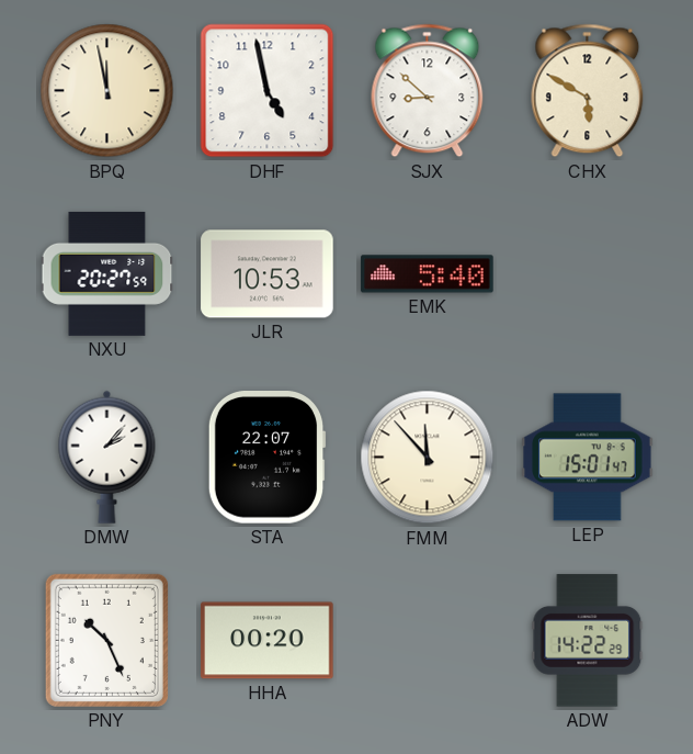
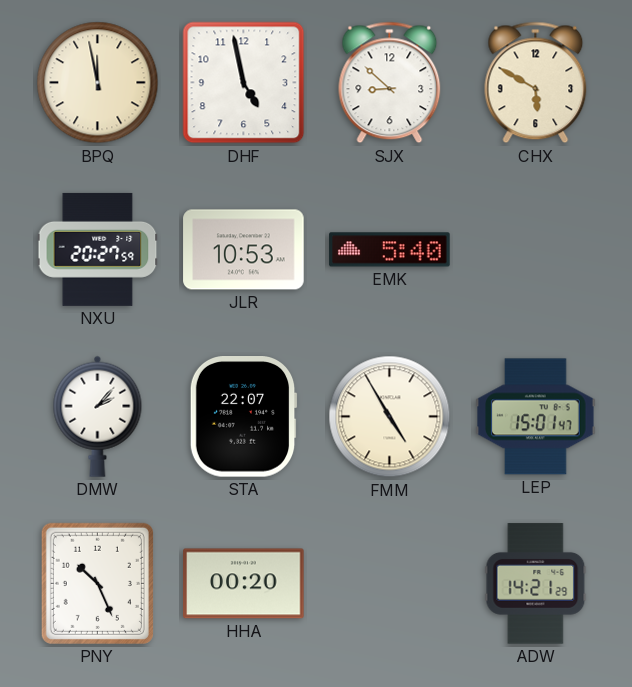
FMM: 11:53 -> 4:55 (390, 417)
ADW: 14:22 -> 14:21 (536, 584)
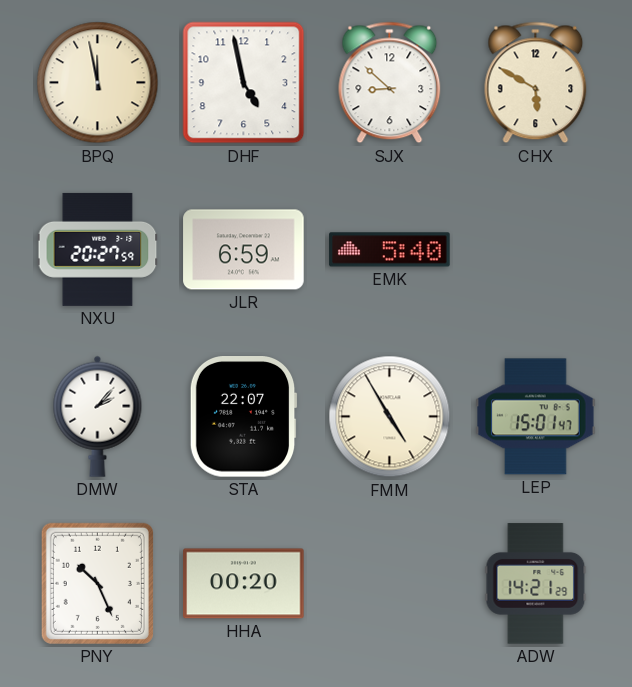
JLR: 10:53 -> 6:59 (244, 250)
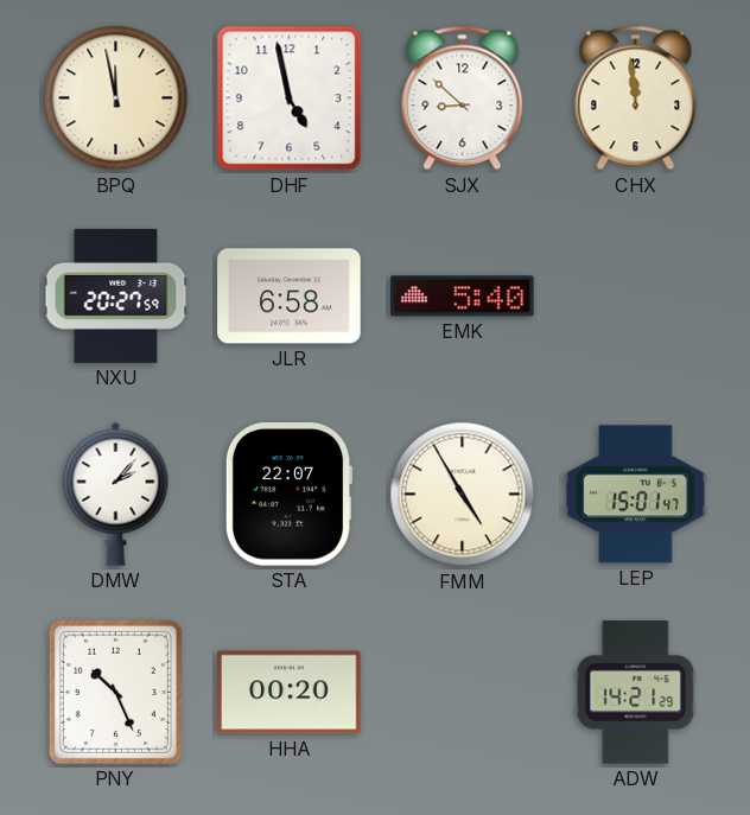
CHX: 5:50 -> 11:59 (636, 98)
JLR: 6:59 -> 6:58 (290, 297)
